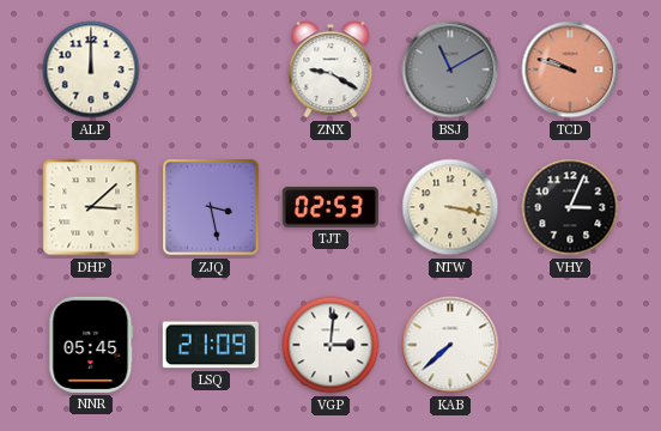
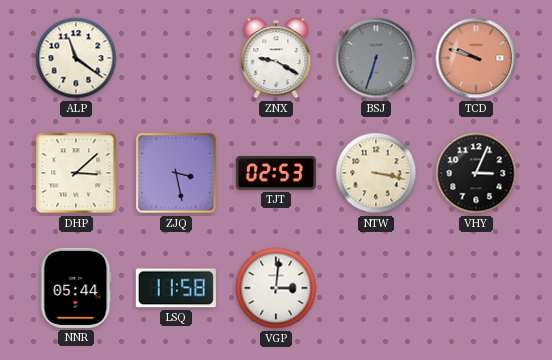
ALP: 12:00 -> 11:21 (76, 58)
BSJ: 11:10 -> 6:33 (376, 58)
NNR: 05:45 -> 05:44 (76, 288)
LSQ: 21:09 -> 11:58 (176, 288)
KAB: 7:38 -> none (450, 345)
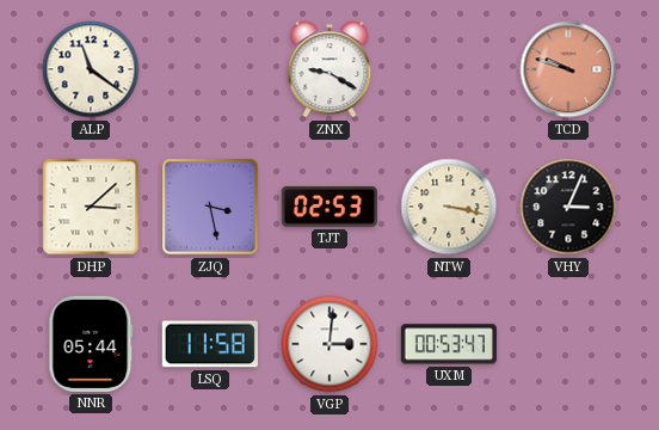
BSJ: 6:33 -> none (376, 58)
UXM: none -> 00:53 (449, 344)
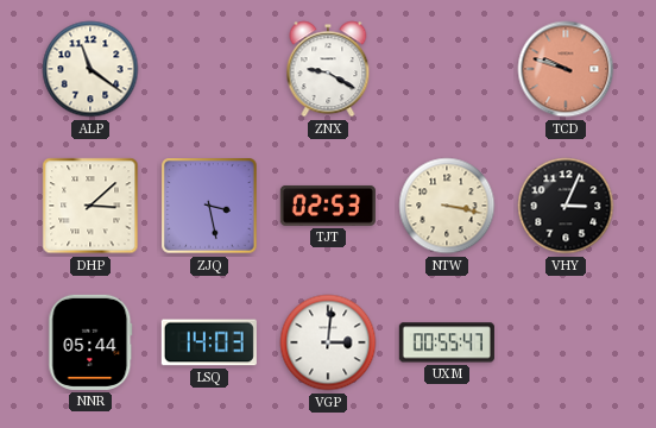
LSQ: 11:58 -> 14:03 (209, 342)
UXM: 00:53 -> 00:55 (447, 342)
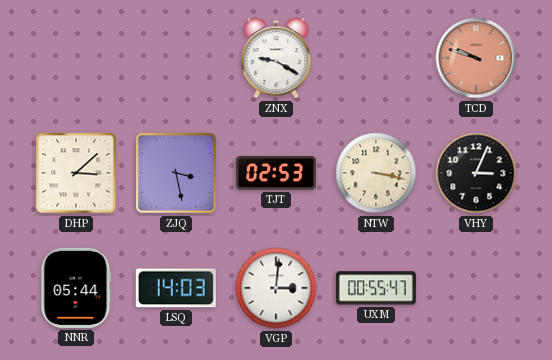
ALP: 11:21 -> none (90, 69)
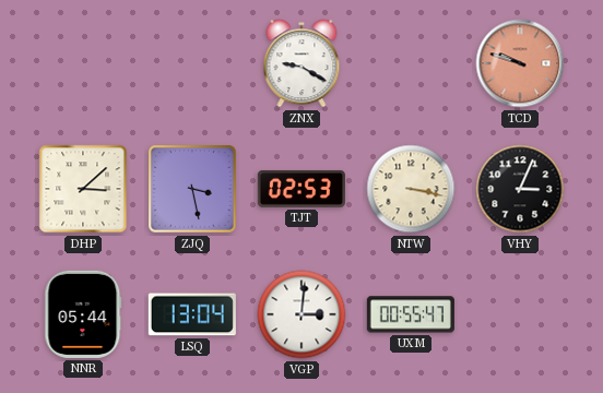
LSQ: 14:03 -> 13:04 (192, 314)
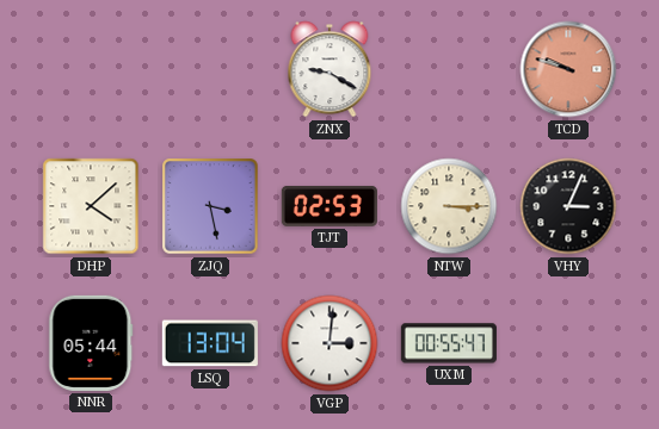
DHP: 3:08 -> 4:08 (91, 206)
NTW: 3:17 -> 3:15 (449, 206)
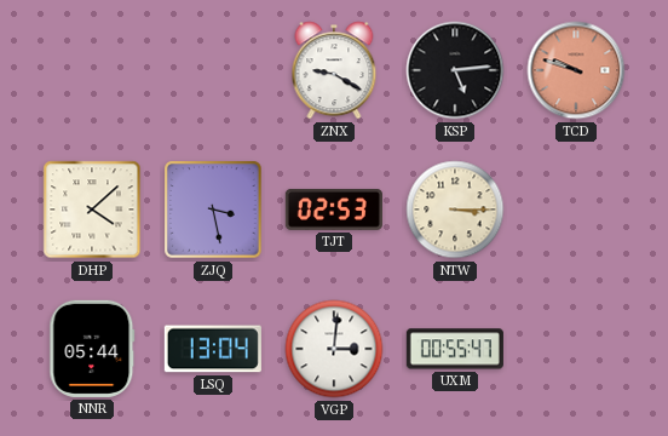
KSP: none -> 5:14 (455, 70)
VHY: 3:04 -> none (568, 206)
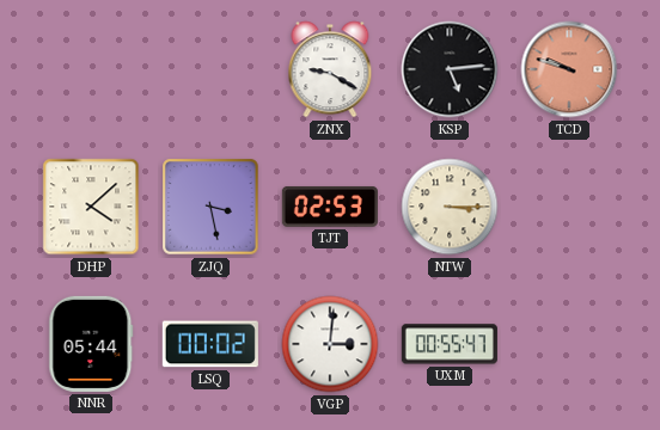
LSQ: 13:04 -> 00:02 (210, 344)
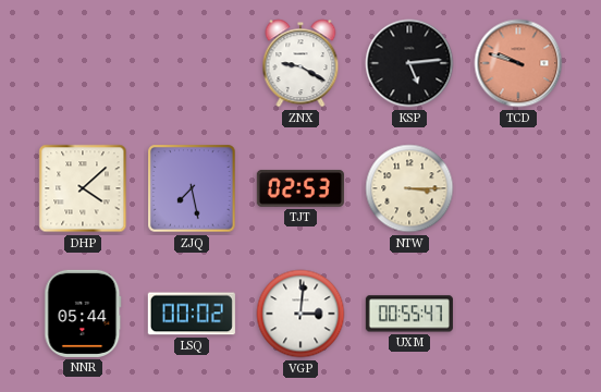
ZJQ: 3:28 -> 7:28 (192, 188)
